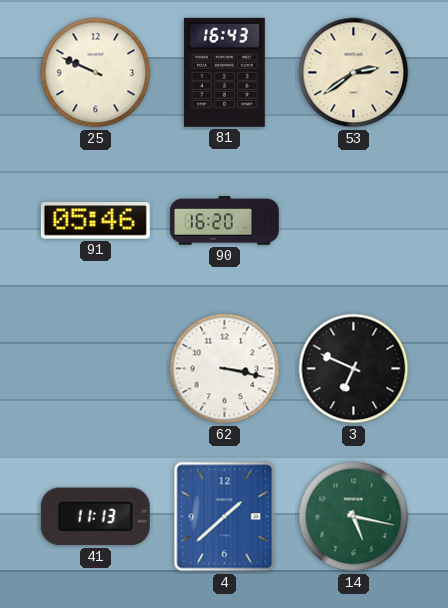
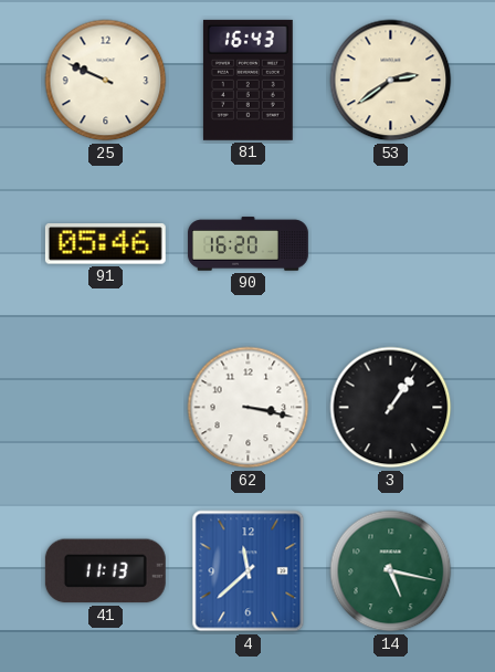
3: 6:49 -> 1:06 (391, 408)
4: 1:38 -> 11:38 (249, 571)
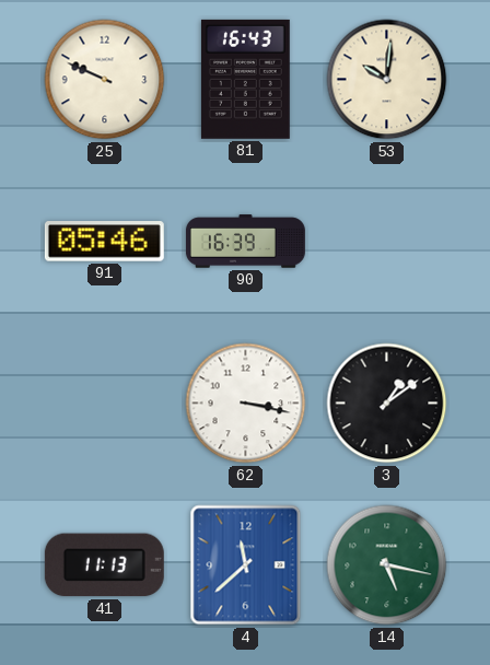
53: 2:39 -> 10:01 (387, 80)
90: 16:20 -> 16:39 (245, 242)
3: 1:06 -> 1:09 (387, 404)
